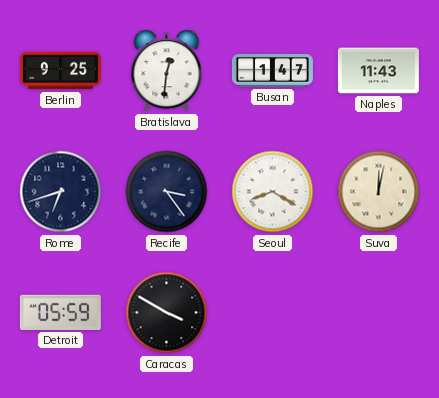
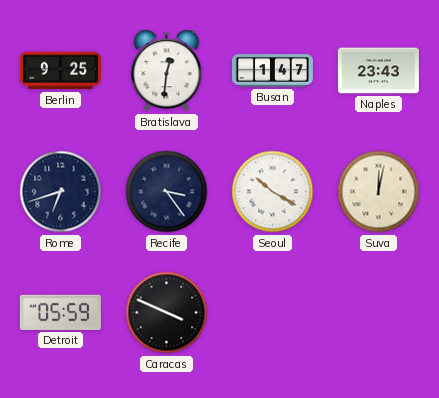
Naples: 11:43 -> 23:43 (378, 71)
Seoul: 8:20 -> 10:20 (273, 192)
Caracas: 3:50 -> 3:49 (167, 313)
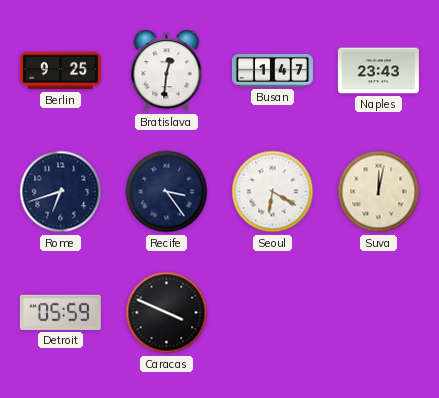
Seoul: 10:20 -> 6:20 (273, 192)
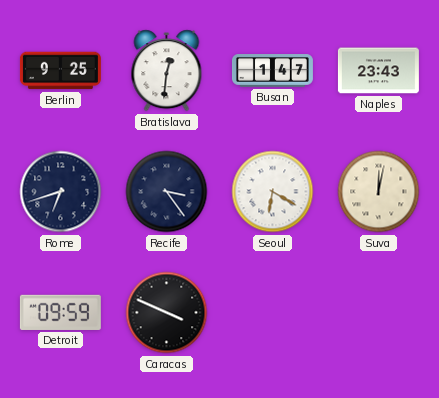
Detroit: 05:59 -> 09:59 (60, 312)
